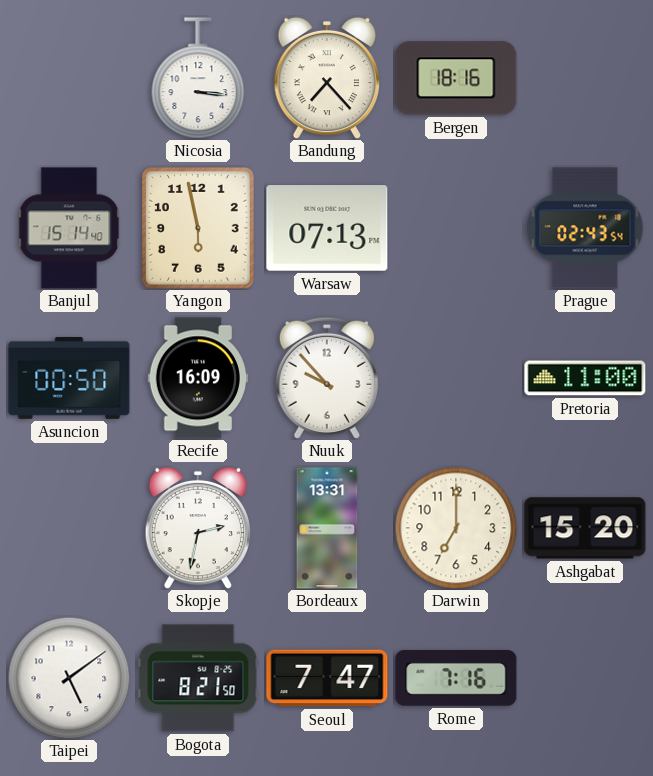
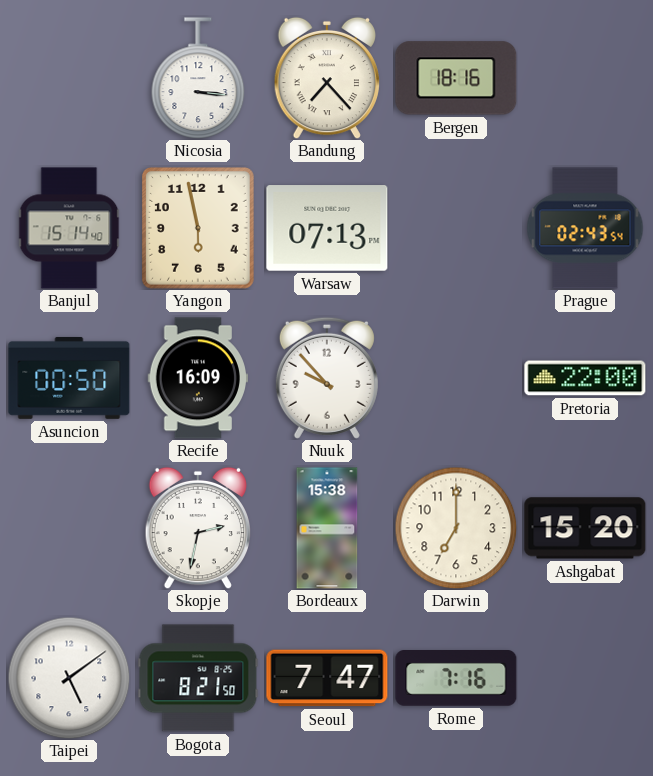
Pretoria: 11:00 -> 22:00 (585, 378)
Bordeaux: 13:31 -> 15:38 (327, 528)
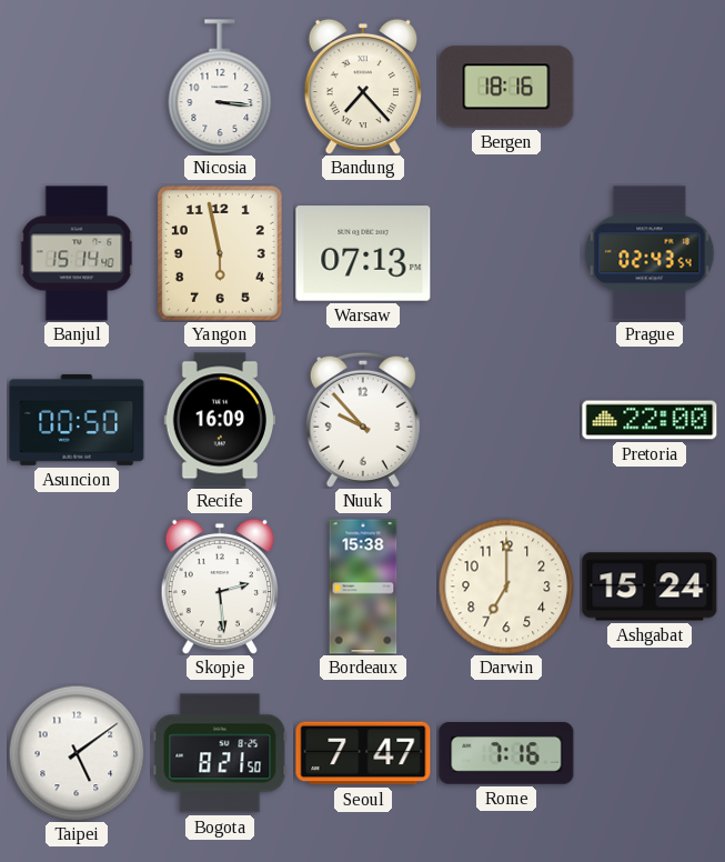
Skopje: 2:32 -> 2:29 (219, 587)
Ashgabat: 15:20 -> 15:24 (650, 587)
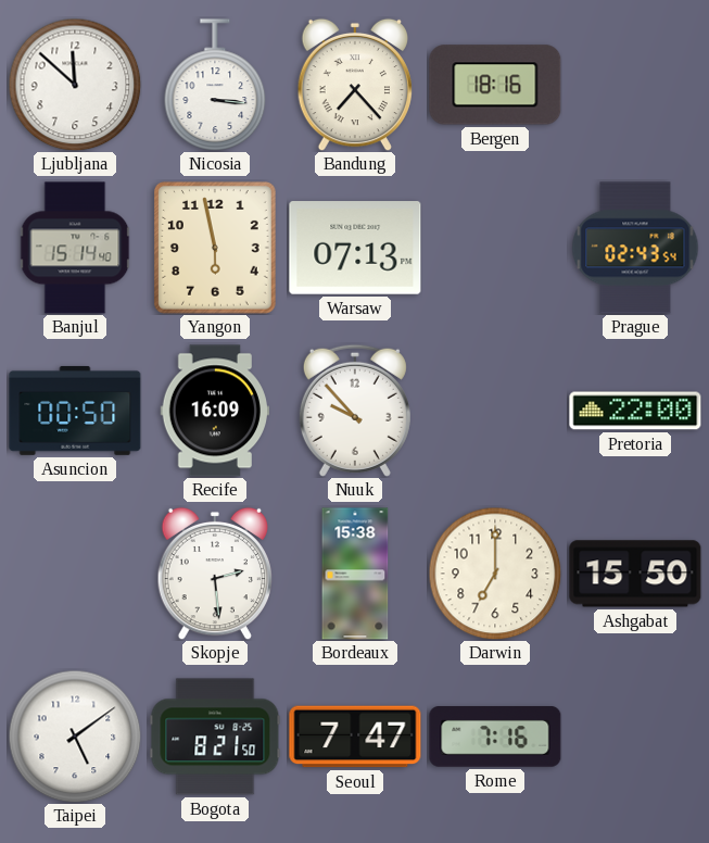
Ljubljana: none -> 11:52 (75, 85)
Ashgabat: 15:24 -> 15:50 (635, 574)
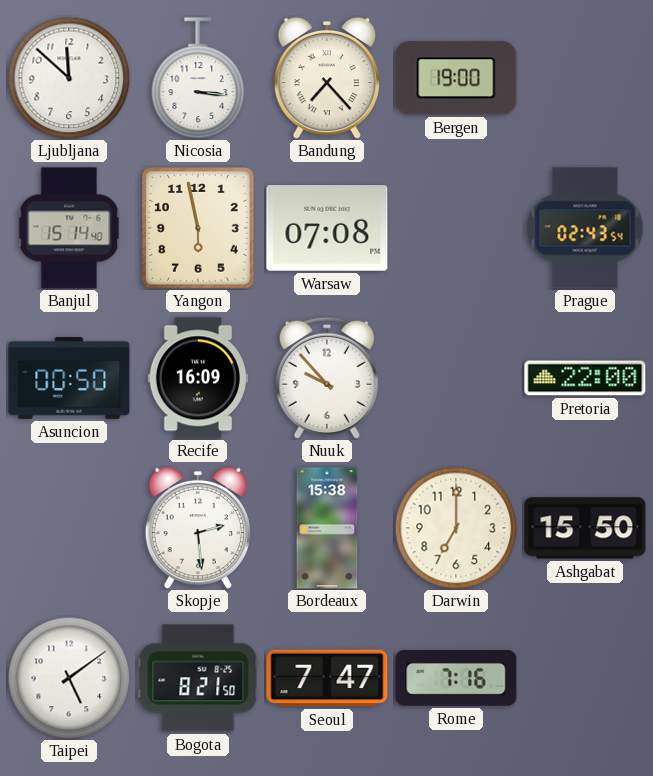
Bergen: 18:16 -> 19:00 (456, 78)
Warsaw: 07:13 -> 07:08 (327, 228)
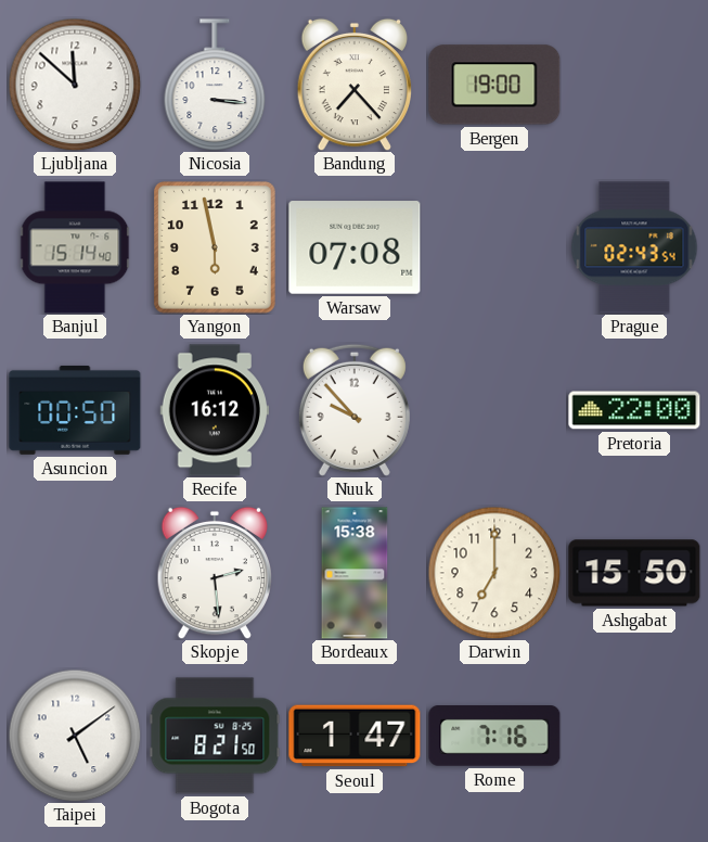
Recife: 16:09 -> 16:12 (214, 410)
Seoul: 7:47 -> 1:47 (355, 736)
